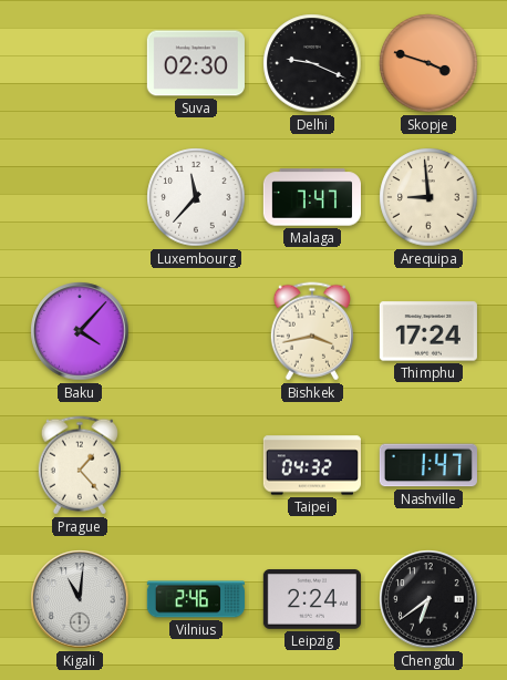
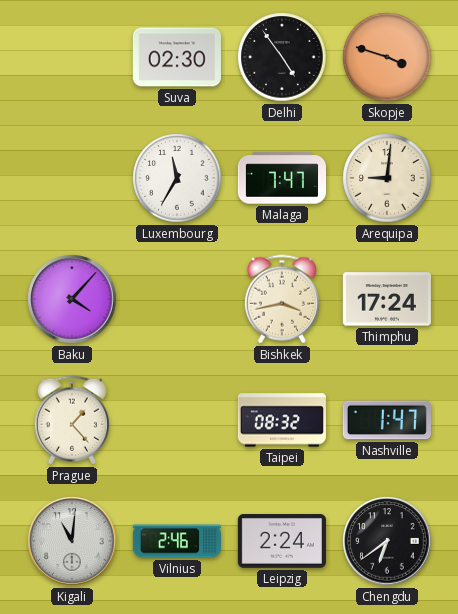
Delhi: 9:19 -> 4:54 (282, 57)
Luxembourg: 11:37 -> 11:35 (177, 178)
Arequipa: 8:59 -> 9:01 (387, 178)
Taipei: 04:32 -> 08:32 (282, 420)
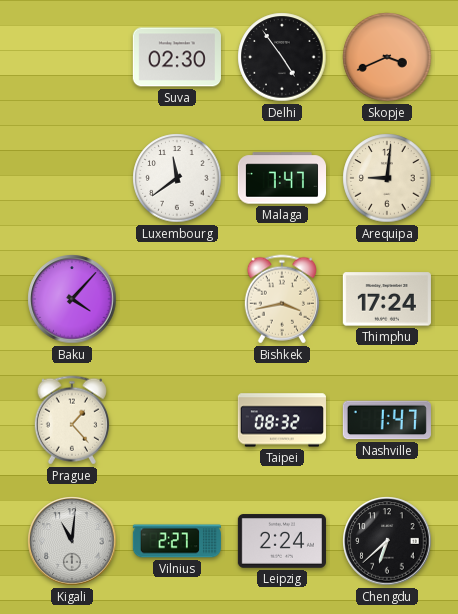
Skopje: 3:48 -> 3:41 (387, 57)
Luxembourg: 11:35 -> 11:39 (177, 178)
Vilnius: 2:46 -> 2:27 (177, 541)
Chengdu: 6:39 -> 6:38 (387, 541)
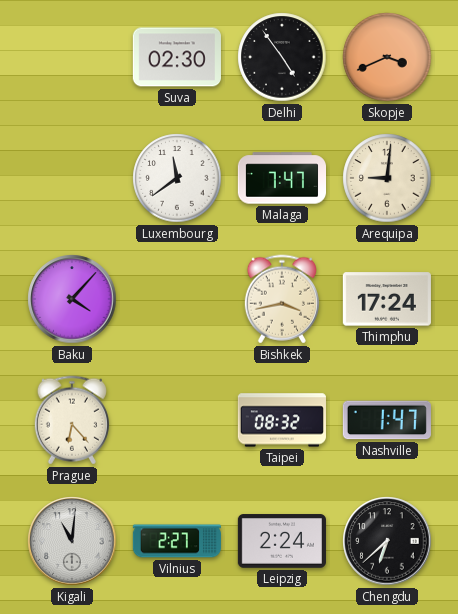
Prague: 1:23 -> 6:23 (72, 420)
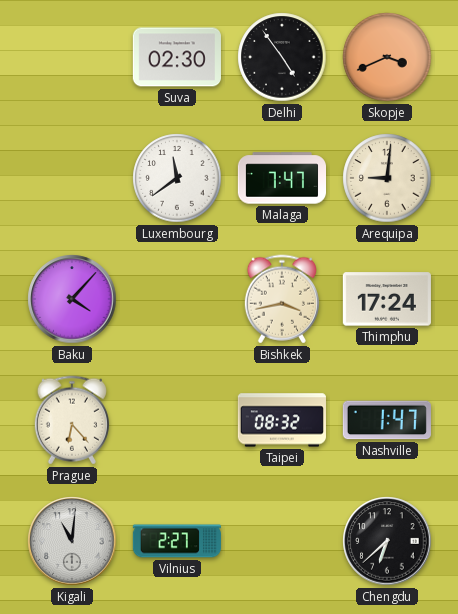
Leipzig: 2:24 -> none (282, 541)
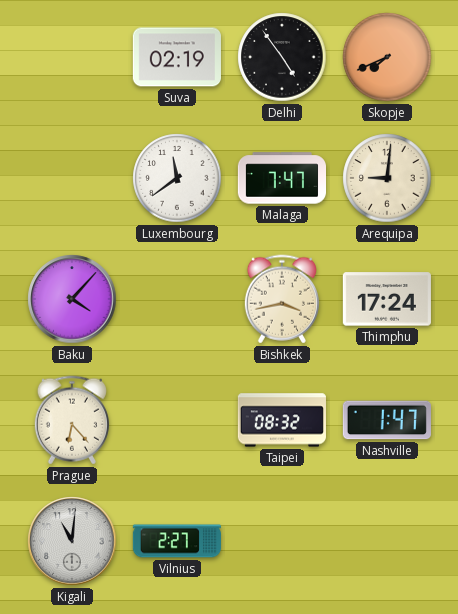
Suva: 02:30 -> 02:19 (177, 57)
Skopje: 3:41 -> 7:41 (387, 57)
Chengdu: 6:38 -> none (387, 541)
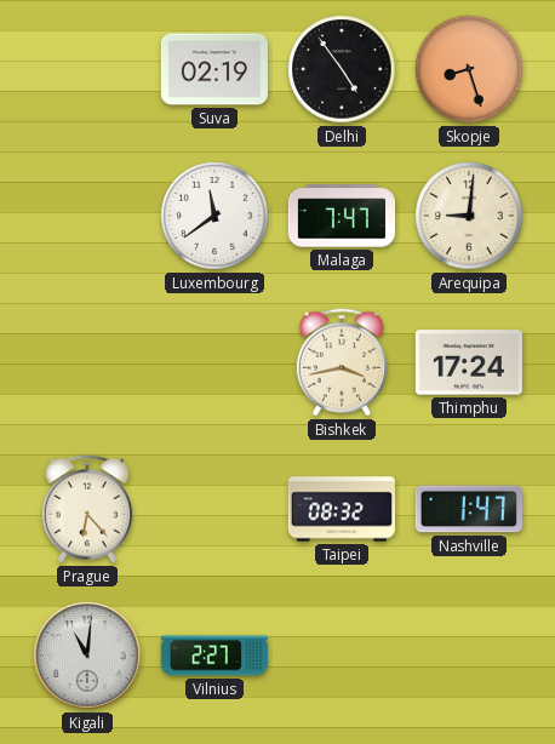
Skopje: 7:41 -> 8:27 (469, 69)
Baku: 4:07 -> none (72, 299)
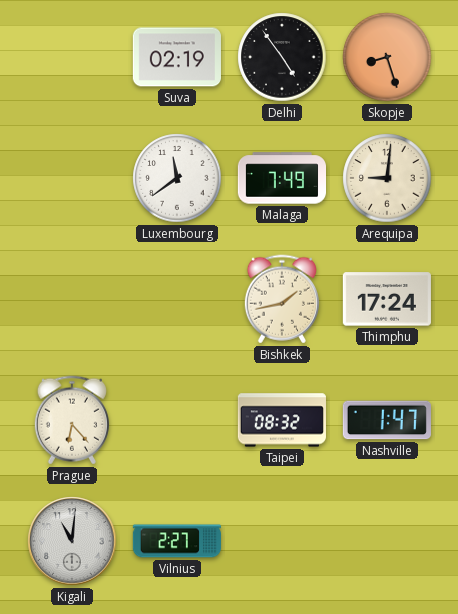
Malaga: 7:47 -> 7:49 (281, 178)
Bishkek: 3:43 -> 1:43 (282, 299)
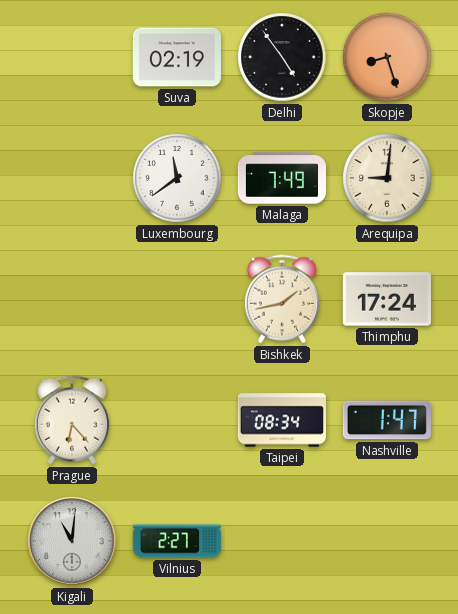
Taipei: 08:32 -> 08:34 (282, 420)
